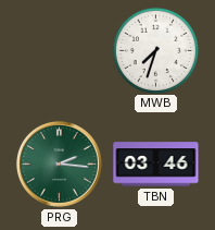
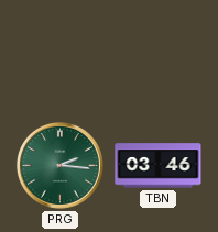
MWB: 7:33 -> none (155, 50)
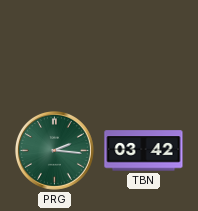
TBN: 03:46 -> 03:42 (144, 151)
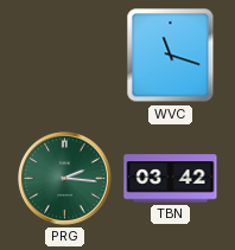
WVC: none -> 11:18 (171, 56)
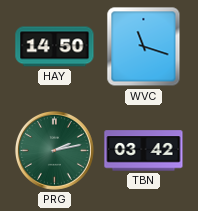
HAY: none -> 14:50 (55, 47)
PRG: 2:16 -> 2:13 (54, 150)
